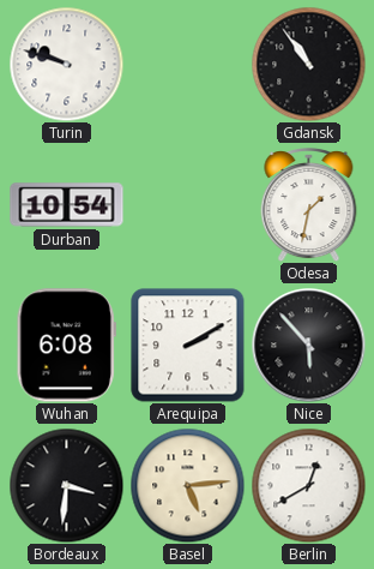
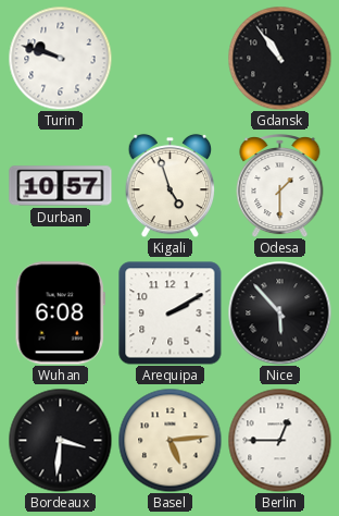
Durban: 10:54 -> 10:57 (61, 186)
Kigali: none -> 4:57 (171, 185)
Odesa: 1:32 -> 1:30 (280, 186)
Berlin: 12:40 -> 12:45 (279, 440)
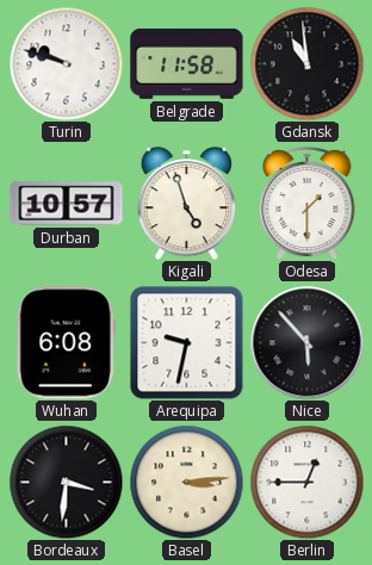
Belgrade: none -> 11:58 (187, 63)
Gdansk: 10:54 -> 10:59 (306, 63)
Arequipa: 2:10 -> 9:32 (187, 343)
Basel: 5:14 -> 3:14 (186, 482)
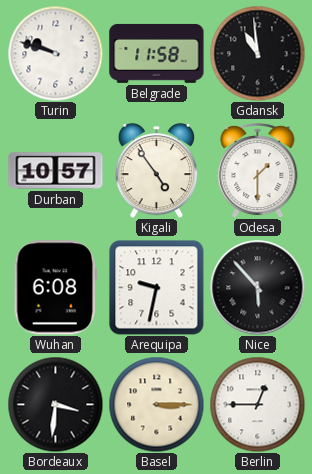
Kigali: 4:57 -> 4:54 (157, 170)
Basel: 3:14 -> 3:15 (156, 404)
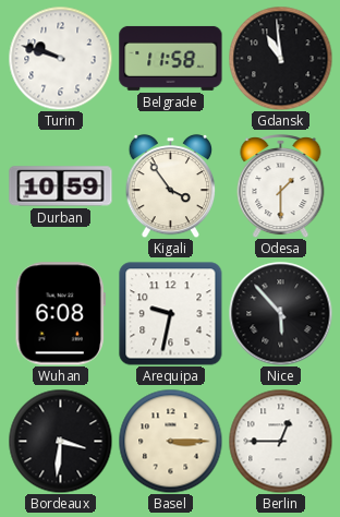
Durban: 10:57 -> 10:59 (61, 187)
Kigali: 4:54 -> 3:54 (171, 185)
